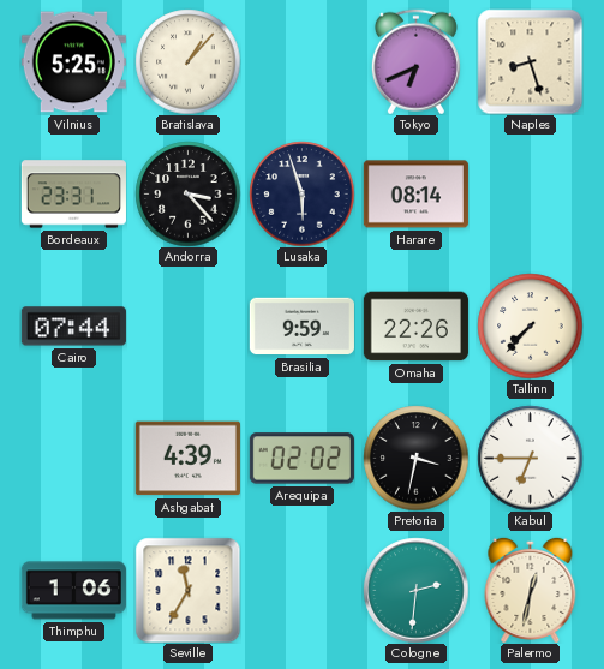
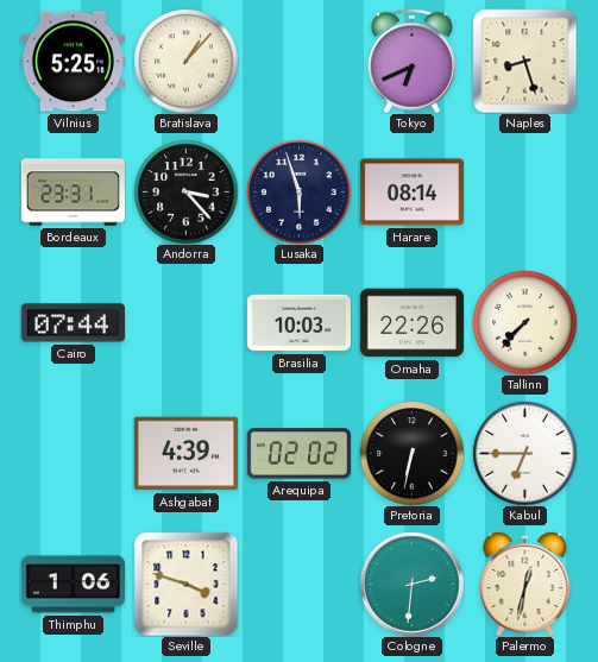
Brasilia: 9:59 -> 10:03 (298, 323)
Pretoria: 3:32 -> 6:32 (411, 453)
Seville: 11:35 -> 3:48 (185, 584)
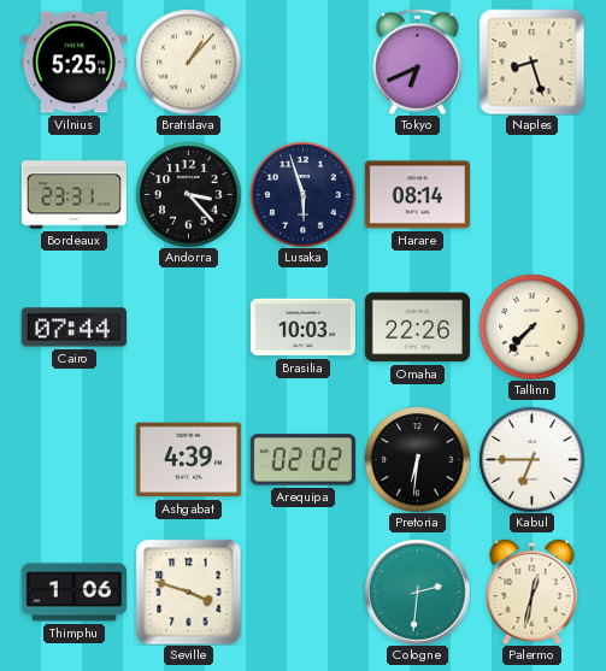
Pretoria: 6:32 -> 6:31 (417, 459)
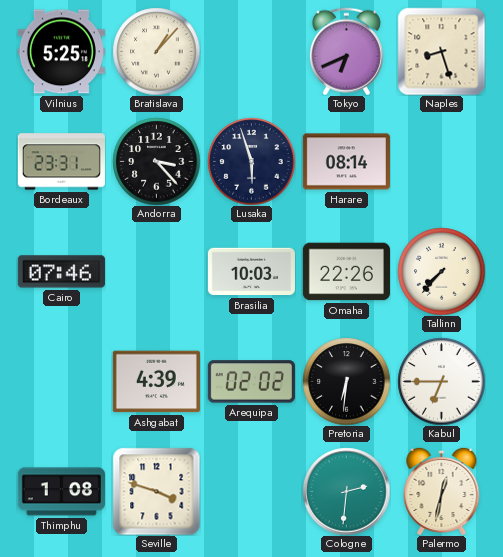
Cairo: 07:44 -> 07:46 (61, 272)
Thimphu: 1:06 -> 1:08 (61, 492)
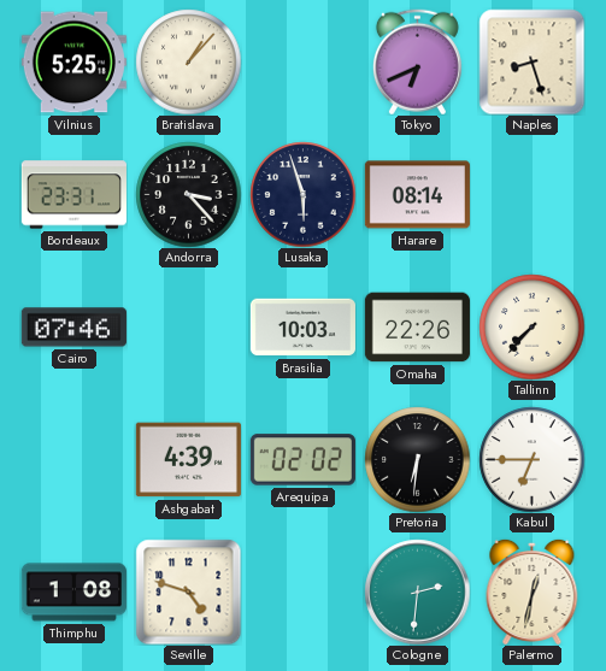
Seville: 3:48 -> 4:48 (188, 591)
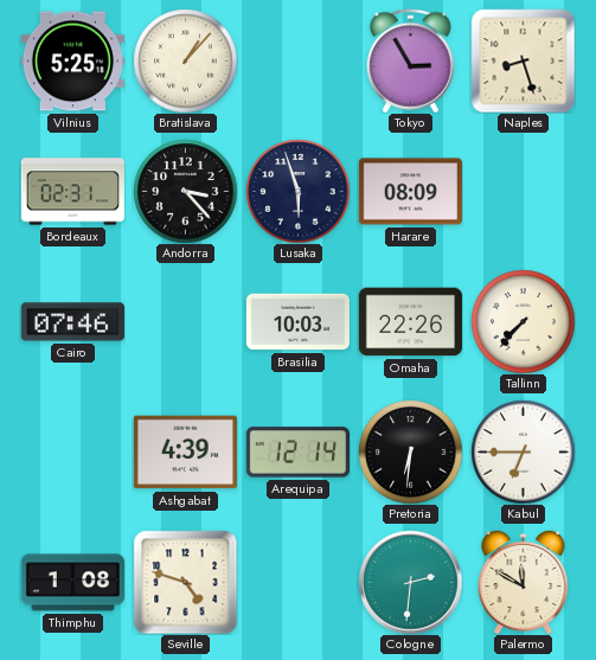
Tokyo: 6:41 -> 2:55 (410, 60)
Bordeaux: 23:31 -> 02:31 (72, 192)
Harare: 08:14 -> 08:09 (410, 192)
Arequipa: 02:02 -> 12:14 (297, 453)
Palermo: 12:32 -> 11:50 (524, 582)
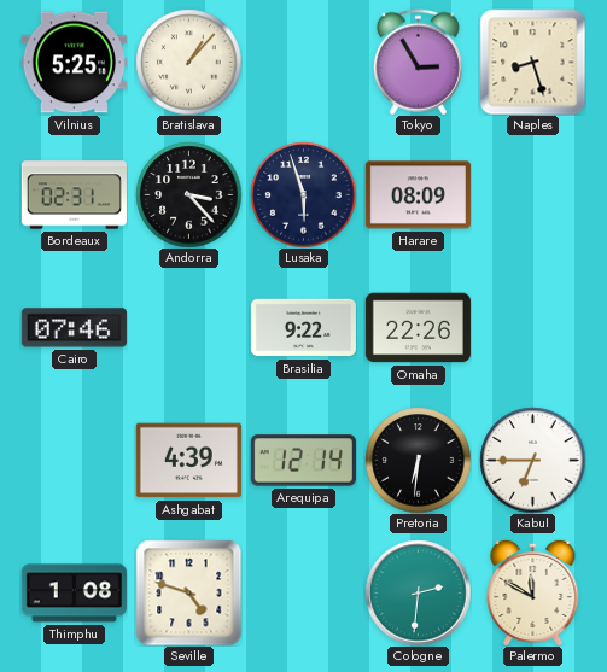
Brasilia: 10:03 -> 9:22 (303, 328)
Tallinn: 7:37 -> none (523, 321)
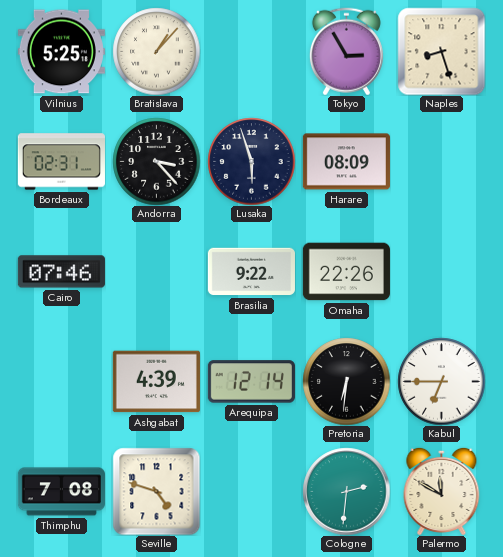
Thimphu: 1:08 -> 7:08 (61, 492)
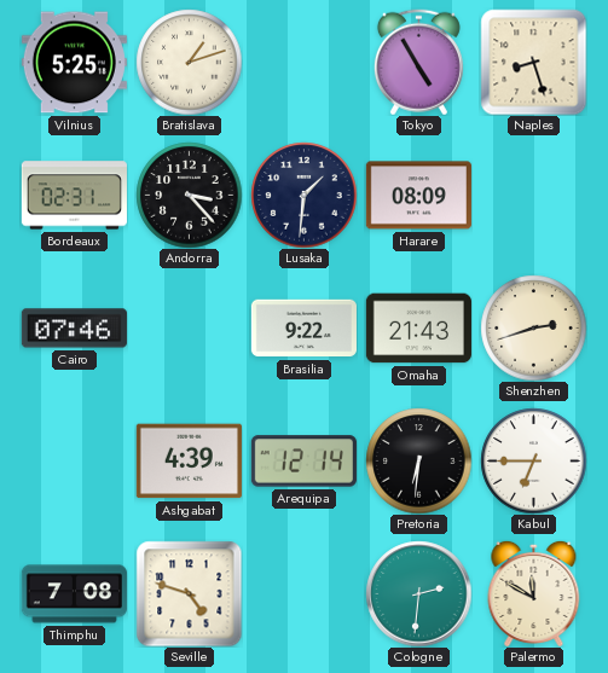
Bratislava: 1:07 -> 1:12 (189, 62)
Tokyo: 2:55 -> 4:55 (418, 62)
Lusaka: 5:57 -> 1:31 (303, 195)
Omaha: 22:26 -> 21:43 (418, 329)
Shenzhen: none -> 2:42 (533, 327)
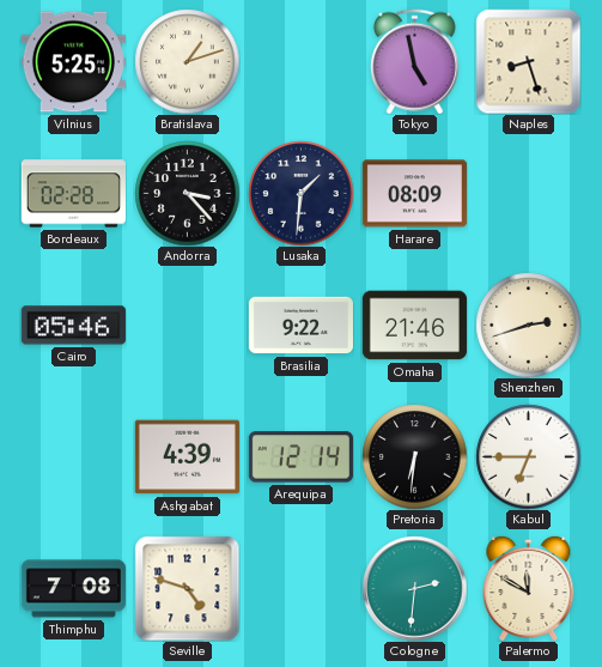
Tokyo: 4:55 -> 4:58 (414, 61)
Bordeaux: 02:31 -> 02:28 (73, 194)
Cairo: 07:46 -> 05:46 (73, 326)
Omaha: 21:43 -> 21:46 (414, 326)
